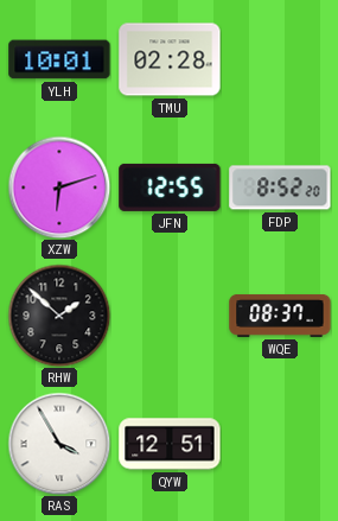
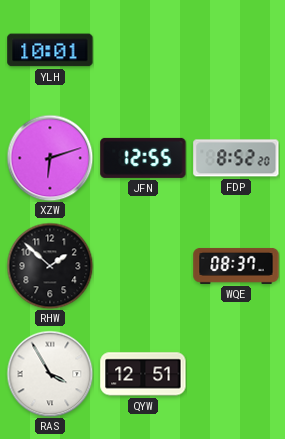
TMU: 02:28 -> none (170, 59)
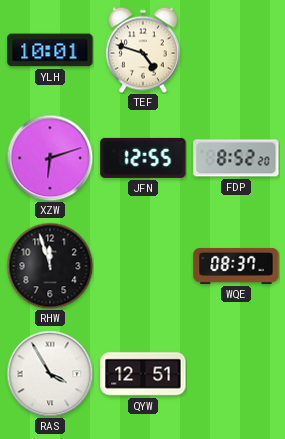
TEF: none -> 4:48 (143, 50)
RHW: 1:52 -> 11:57 (50, 266)
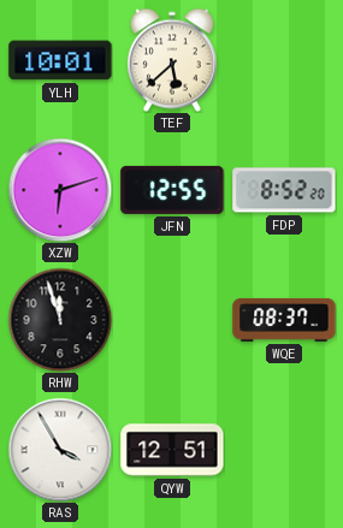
TEF: 4:48 -> 5:38 (172, 60)
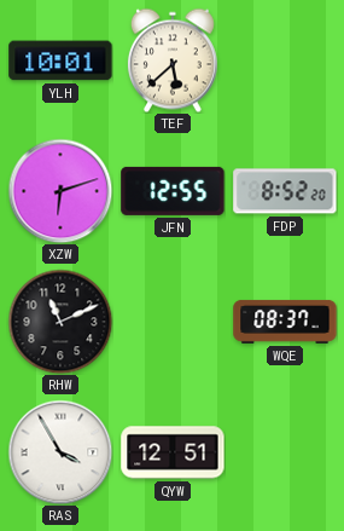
RHW: 11:57 -> 11:11 (60, 322)
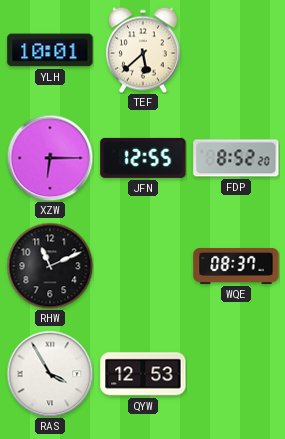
XZW: 6:12 -> 6:15 (50, 158)
QYW: 12:51 -> 12:53 (143, 374)
